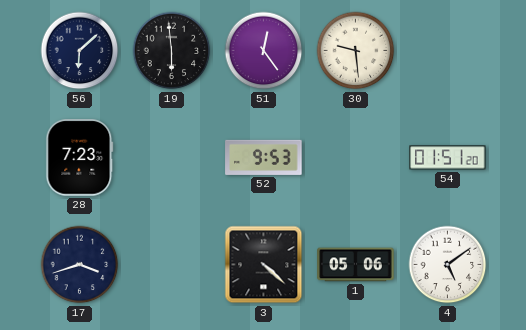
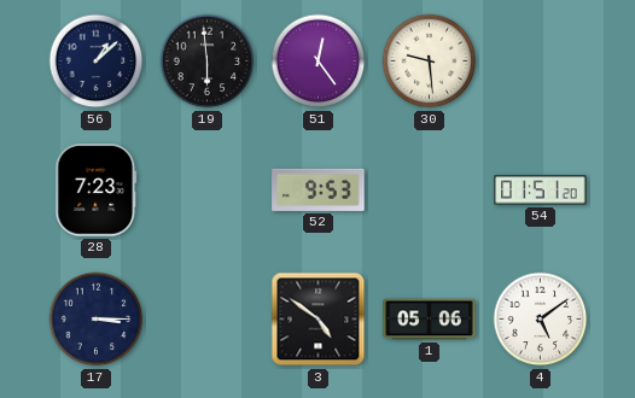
56: 6:08 -> 1:08 (97, 62)
17: 3:42 -> 3:15 (97, 320)
3: 4:22 -> 4:51 (319, 320)
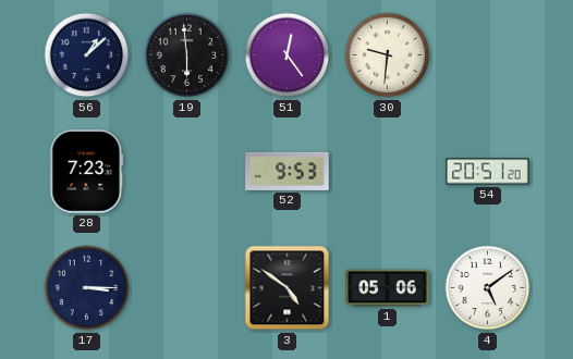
30: 9:29 -> 9:31 (388, 55)
54: 01:51 -> 20:51 (488, 172)
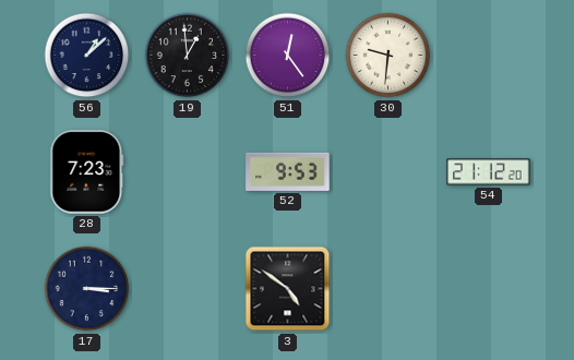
19: 5:59 -> 12:59 (188, 56)
54: 20:51 -> 21:12 (489, 172)
1: 05:06 -> none (388, 288)
4: 5:09 -> none (488, 288)
